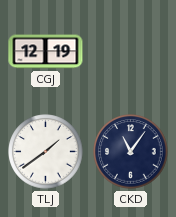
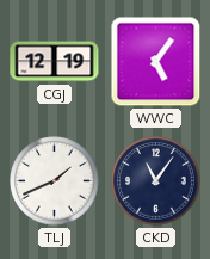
WWC: none -> 5:06 (156, 62)
TLJ: 1:39 -> 1:41 (55, 181)
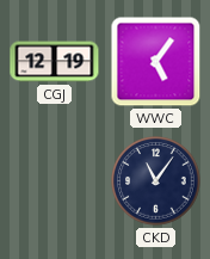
TLJ: 1:41 -> none (55, 181)
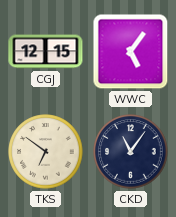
CGJ: 12:19 -> 12:15 (46, 52)
TKS: none -> 6:51 (46, 152)
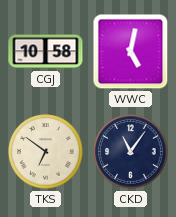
CGJ: 12:15 -> 10:58 (46, 52)
WWC: 5:06 -> 5:02 (131, 52)
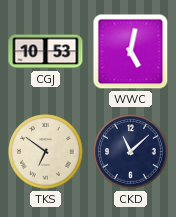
CGJ: 10:58 -> 10:53 (46, 52)
CKD: 11:06 -> 11:08 (131, 152)
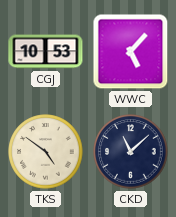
WWC: 5:02 -> 5:07 (131, 52)
TKS: 6:51 -> 4:51 (46, 152)
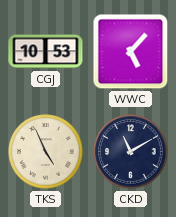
TKS: 4:51 -> 4:56 (46, 152)
CKD: 11:08 -> 11:10 (131, 152)
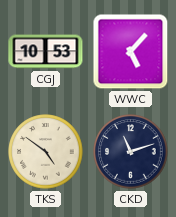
TKS: 4:56 -> 4:51 (46, 152)
CKD: 11:10 -> 11:12 (131, 152)
